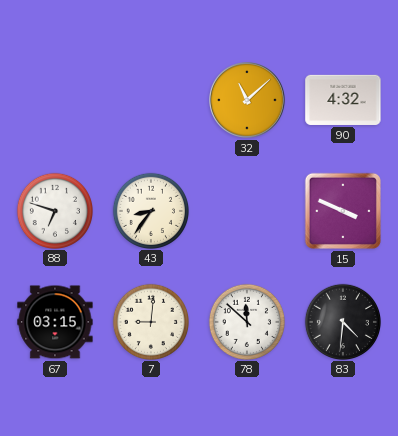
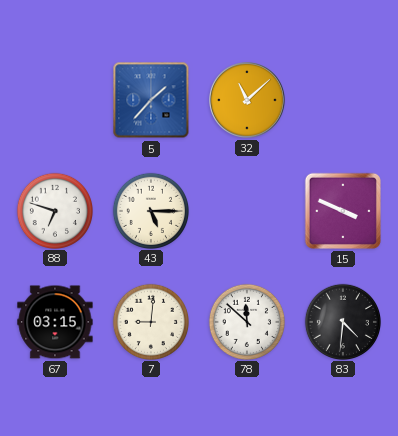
5: none -> 1:37 (151, 100)
90: 4:32 -> none (343, 100)
43: 8:36 -> 5:15 (150, 210)
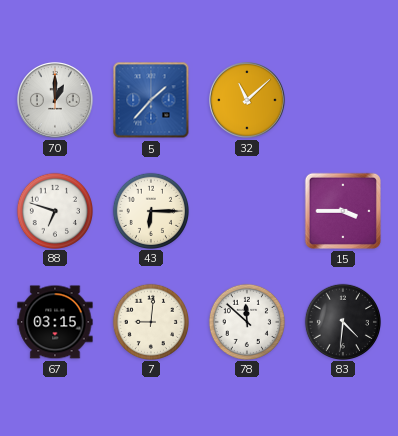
70: none -> 1:00 (56, 101)
43: 5:15 -> 6:15 (150, 210)
15: 3:49 -> 3:45 (343, 211)
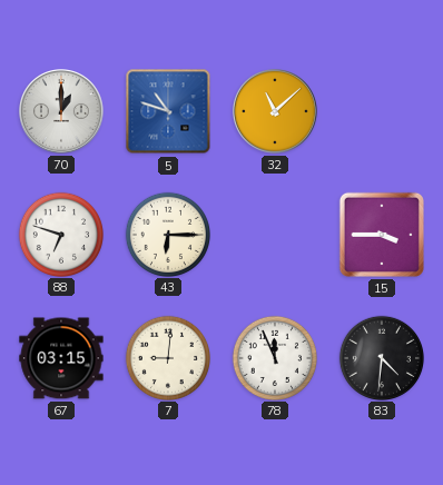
5: 1:37 -> 10:48 (168, 111)
78: 11:52 -> 11:56 (274, 357)
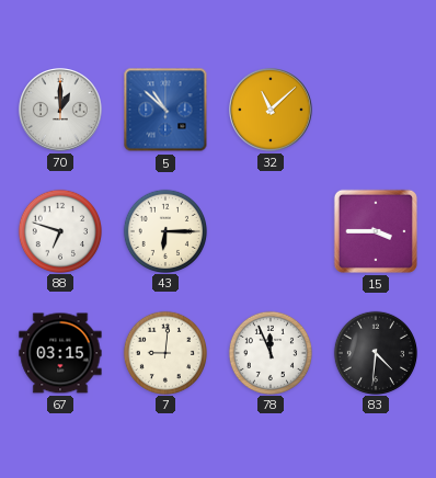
5: 10:48 -> 10:52 (165, 110)
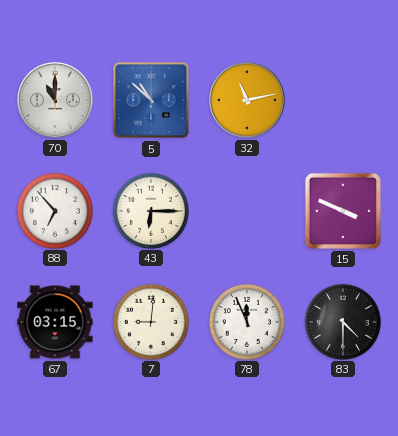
70: 1:00 -> 11:00 (56, 101)
32: 11:08 -> 11:13 (248, 101)
88: 6:48 -> 6:53 (54, 210)
15: 3:45 -> 3:49 (343, 211)
83: 4:31 -> 4:30 (342, 321)
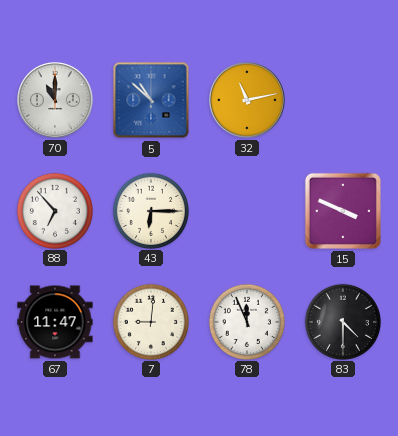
67: 03:15 -> 11:47 (55, 322)
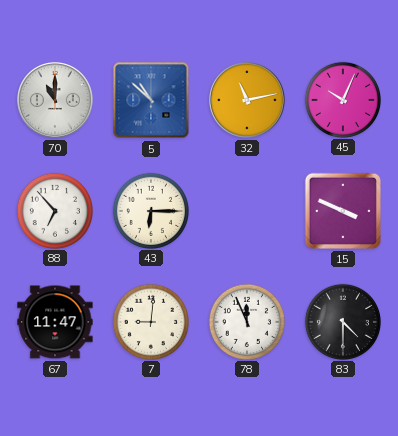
45: none -> 10:04 (342, 99)
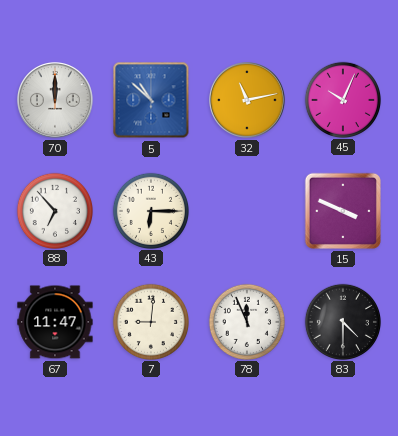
70: 11:00 -> 12:00 (56, 101)
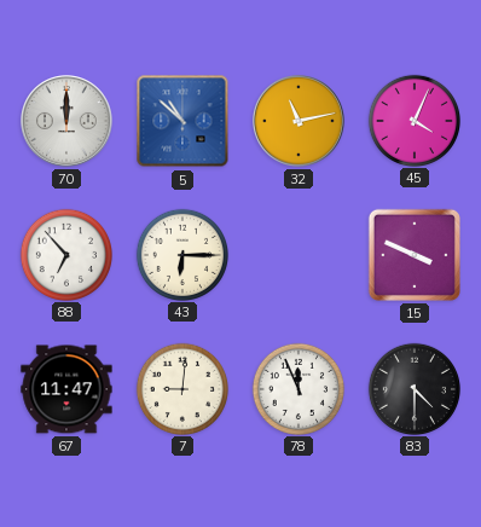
45: 10:04 -> 4:04 (413, 120)
